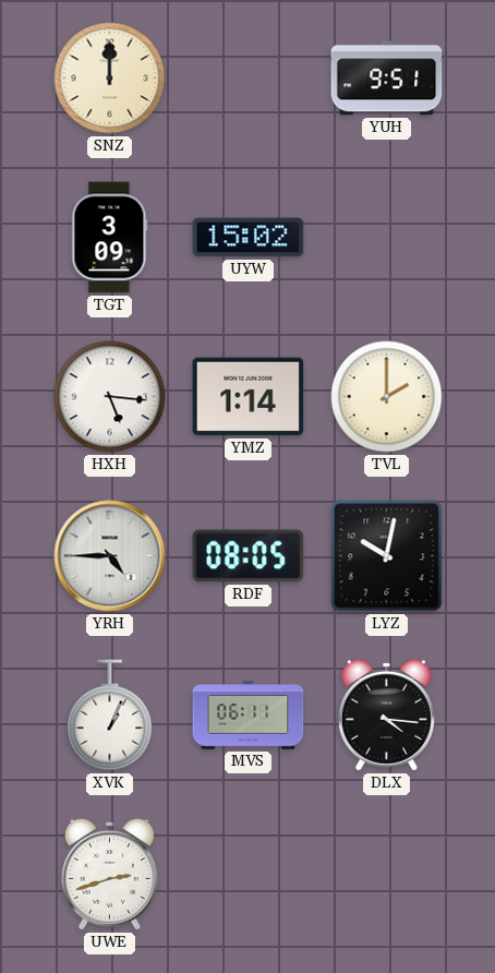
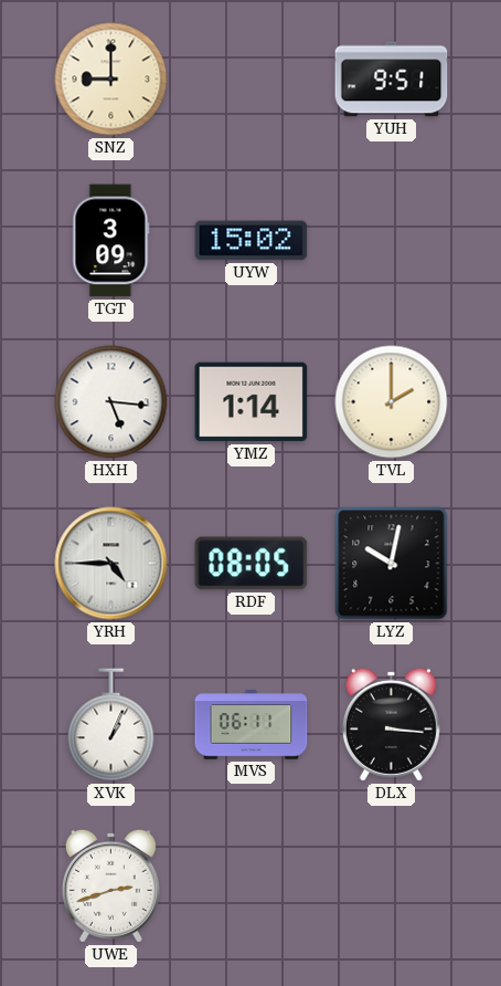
SNZ: 12:00 -> 9:00 (111, 80)
DLX: 4:16 -> 3:16 (391, 724)
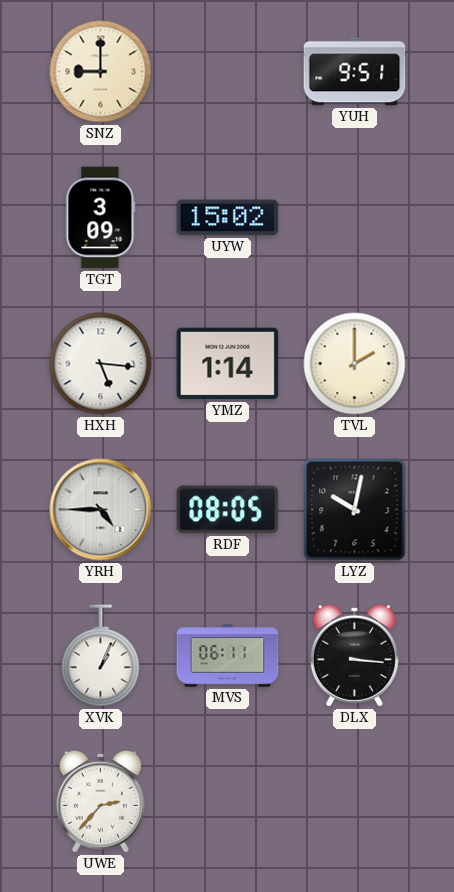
UWE: 2:42 -> 2:37 (100, 801)
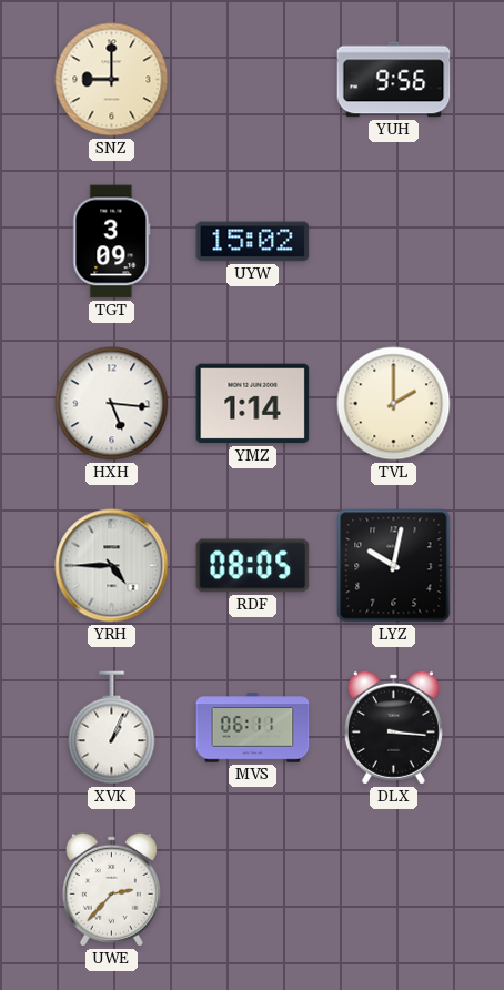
YUH: 9:51 -> 9:56 (394, 80)
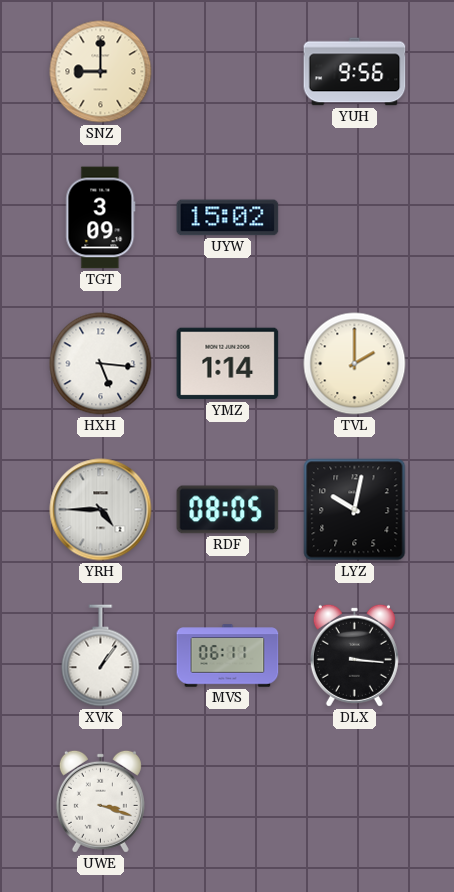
XVK: 1:04 -> 1:06 (101, 656)
UWE: 2:37 -> 3:18 (100, 801)
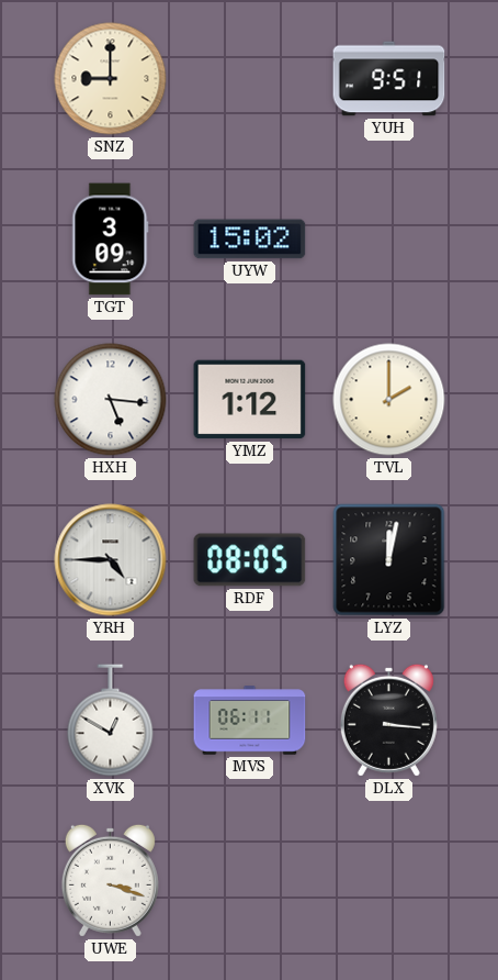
YUH: 9:56 -> 9:51 (389, 79)
YMZ: 1:14 -> 1:12 (250, 400)
LYZ: 10:02 -> 12:02 (389, 560)
XVK: 1:06 -> 12:50 (111, 721)
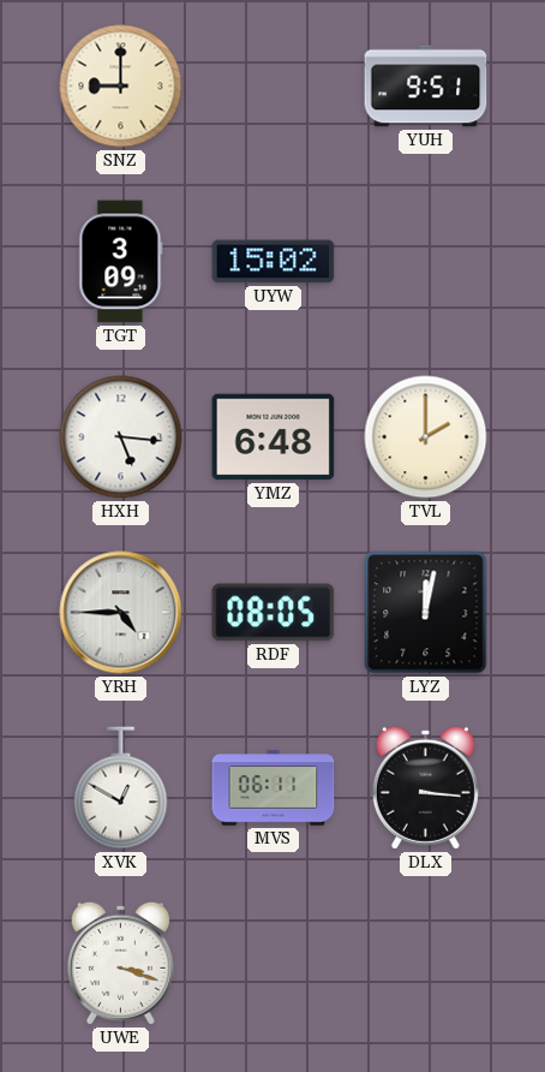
YMZ: 1:12 -> 6:48 (274, 437)
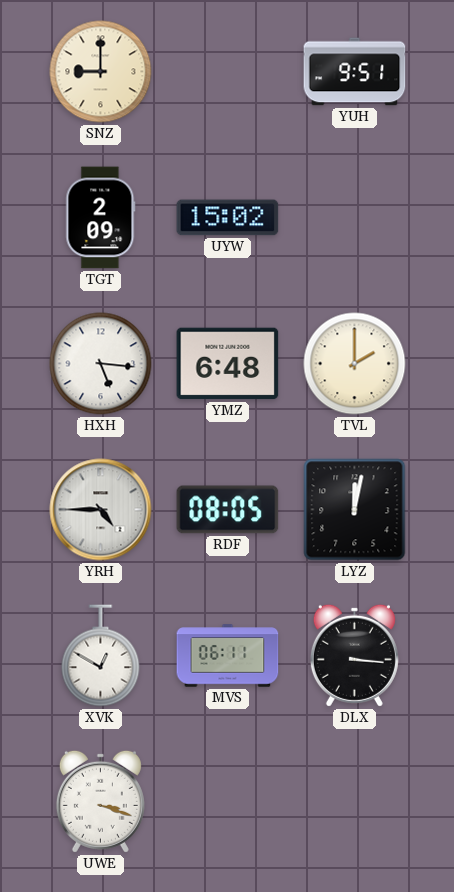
TGT: 3:09 -> 2:09 (101, 218)
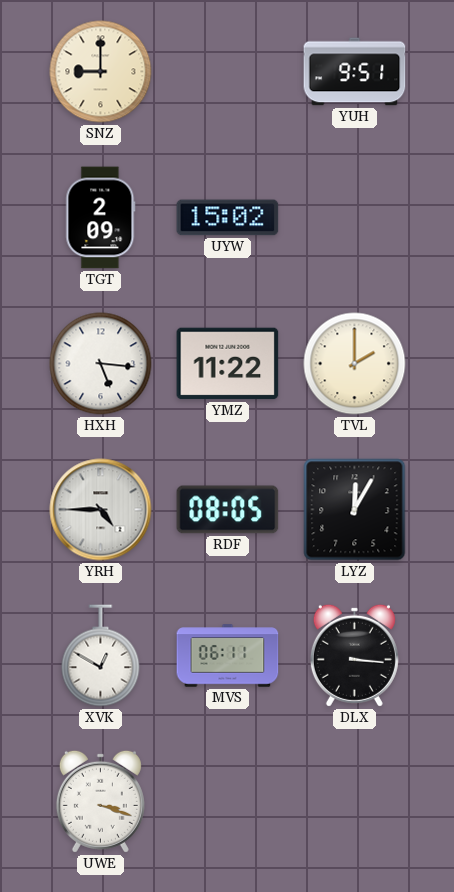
YMZ: 6:48 -> 11:22 (228, 364)
LYZ: 12:02 -> 12:05 (355, 510)
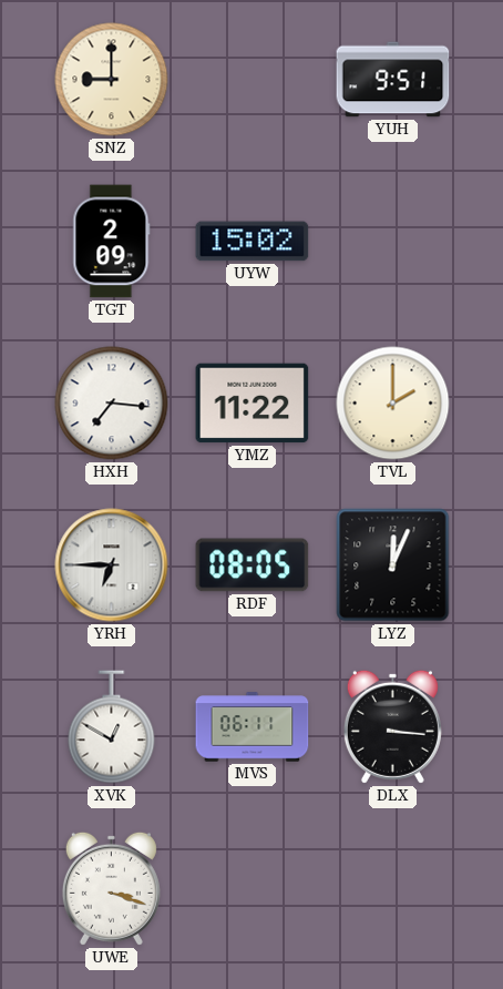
HXH: 5:16 -> 7:16 (112, 404)
YRH: 4:45 -> 6:45 (112, 565)
LYZ: 12:05 -> 12:04 (393, 565)
